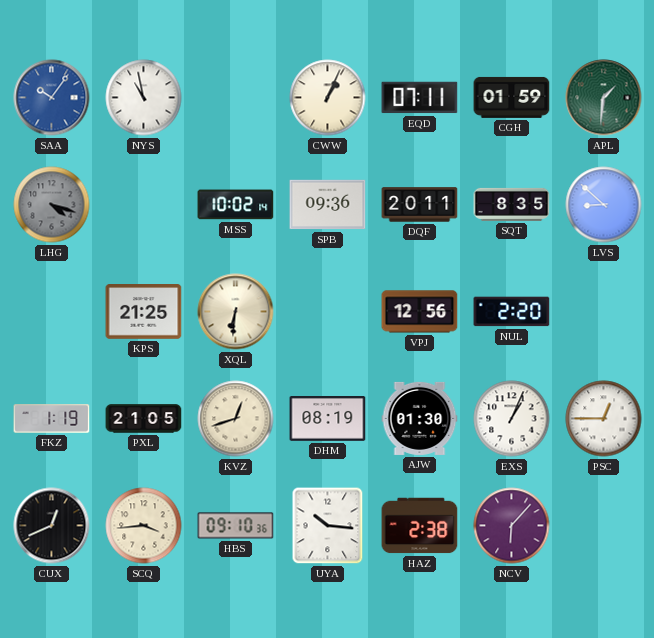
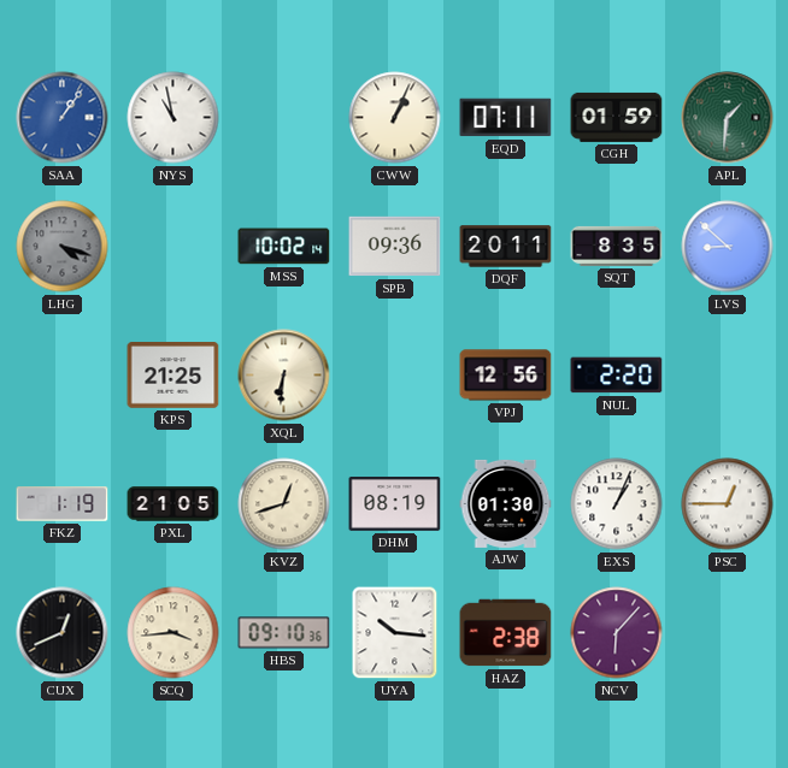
SAA: 10:06 -> 1:06 (63, 118)
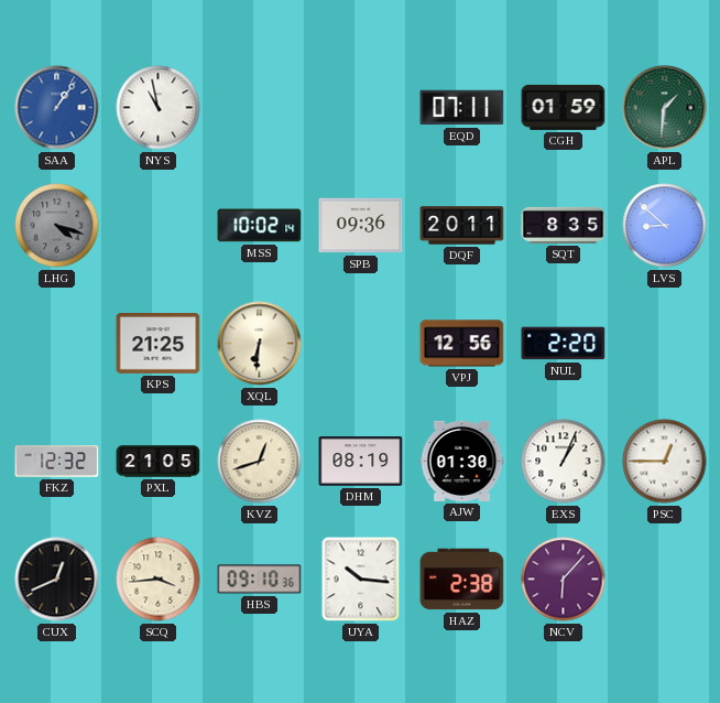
CWW: 1:04 -> none (395, 118)
FKZ: 1:19 -> 12:32 (57, 462)
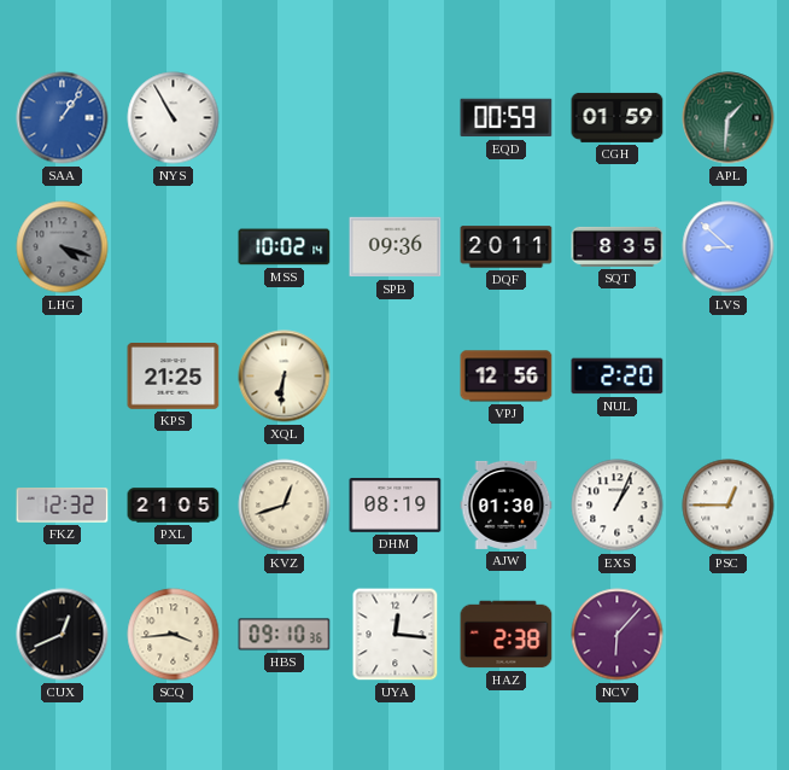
NYS: 10:58 -> 10:55 (174, 118)
EQD: 07:11 -> 00:59 (507, 118)
UYA: 10:16 -> 12:16 (396, 635)
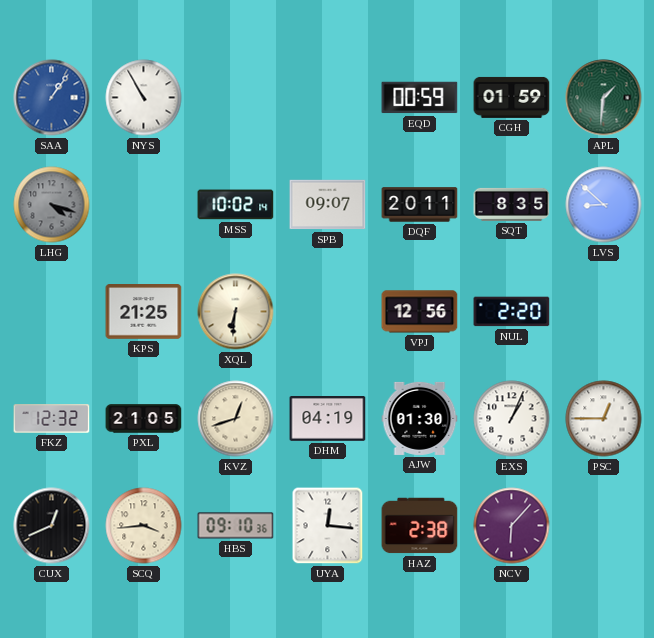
SPB: 09:36 -> 09:07 (328, 205)
DHM: 08:19 -> 04:19 (328, 419)
